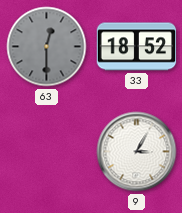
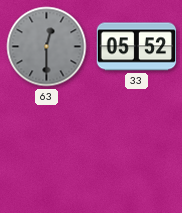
33: 18:52 -> 05:52 (137, 47)
9: 3:05 -> none (137, 152)
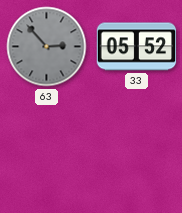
63: 12:30 -> 2:53 (47, 47)
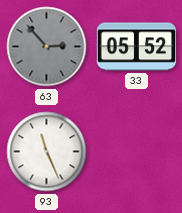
93: none -> 11:26 (47, 152)
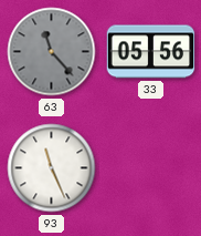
63: 2:53 -> 11:23 (52, 52)
33: 05:52 -> 05:56 (151, 52)
